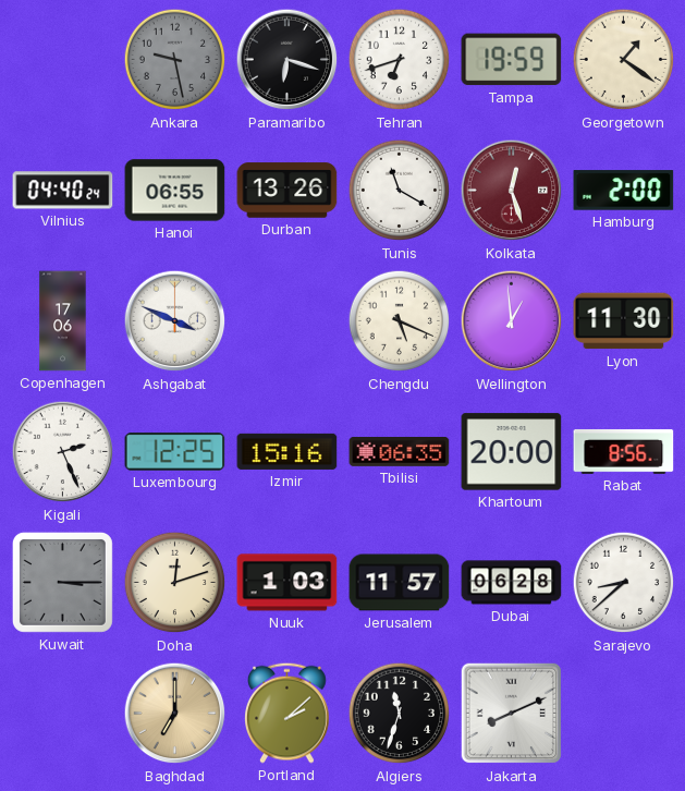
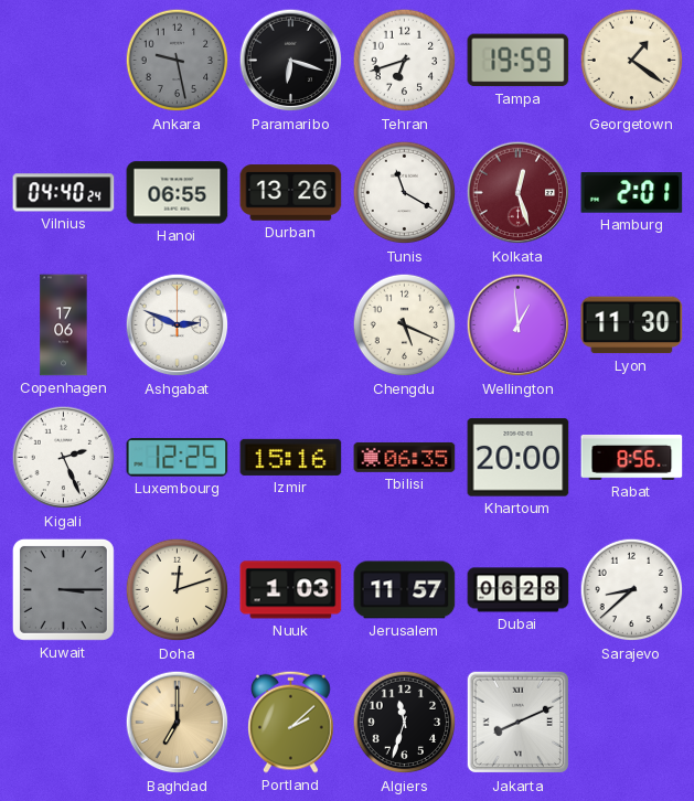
Hamburg: 2:00 -> 2:01 (632, 193)
Ashgabat: 3:49 -> 2:49 (178, 325)
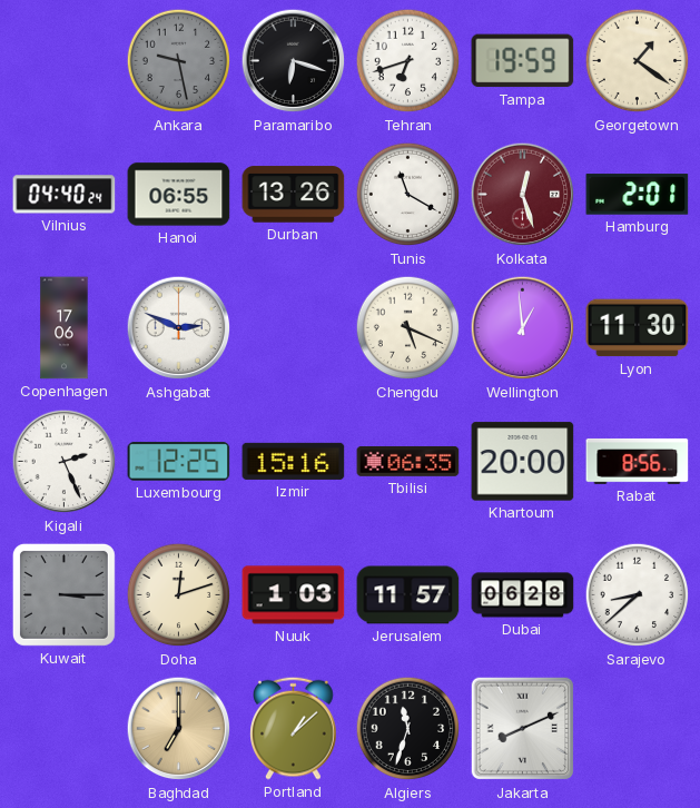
Portland: 2:08 -> 1:08 (294, 728)
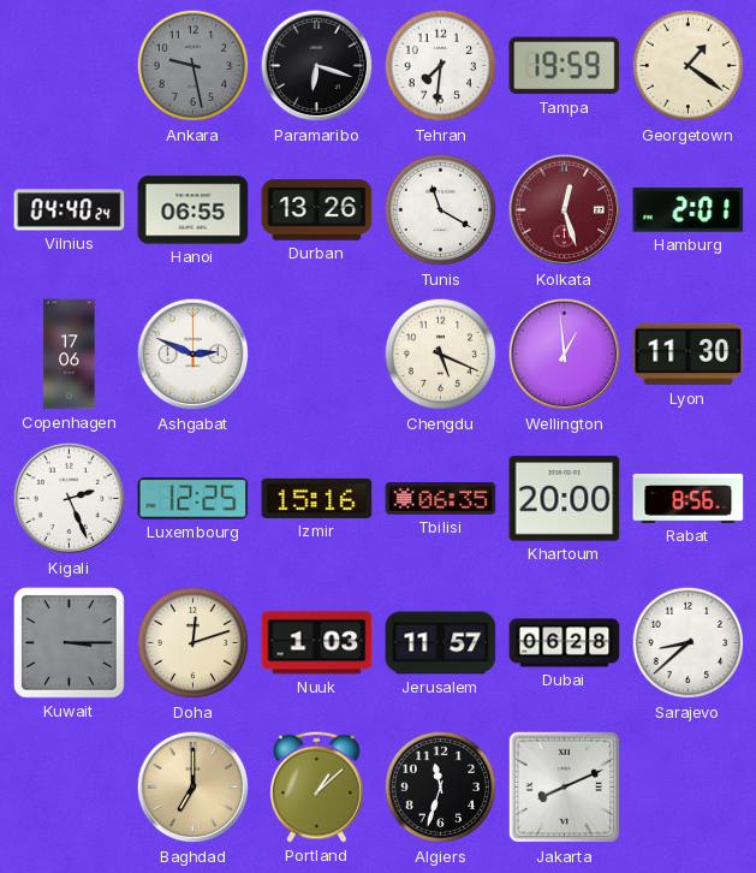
Tehran: 6:42 -> 7:31 (441, 66)
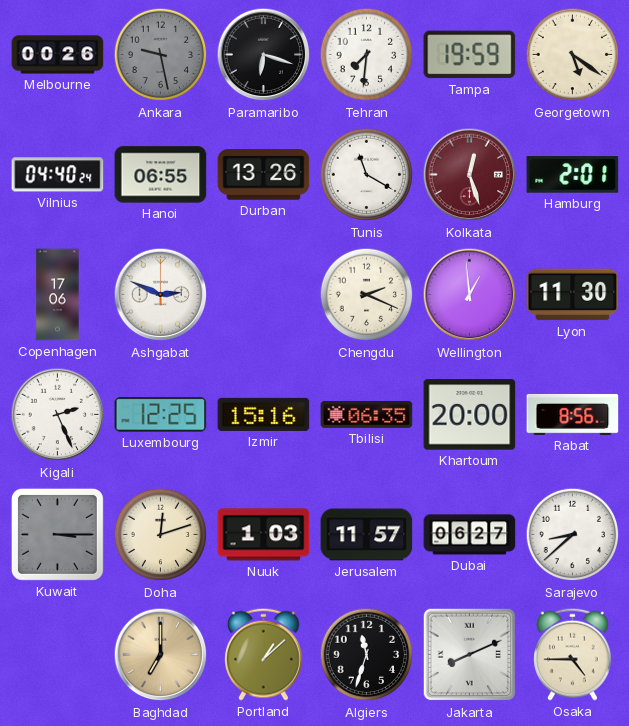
Melbourne: none -> 00:26 (58, 55)
Georgetown: 1:21 -> 5:21 (573, 55)
Chengdu: 5:19 -> 2:19 (367, 295)
Dubai: 06:28 -> 06:27 (470, 535)
Osaka: none -> 4:45 (573, 654)
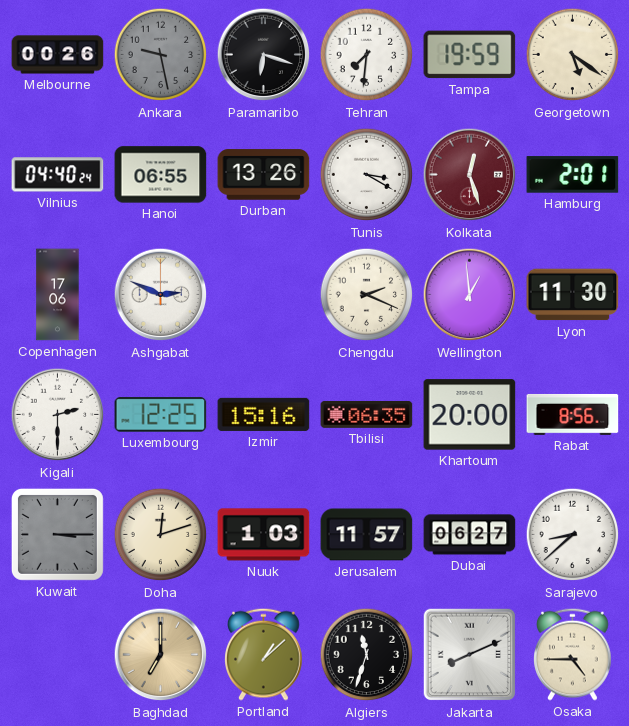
Tunis: 11:20 -> 3:20 (367, 175)
Kigali: 2:26 -> 2:30 (58, 415)
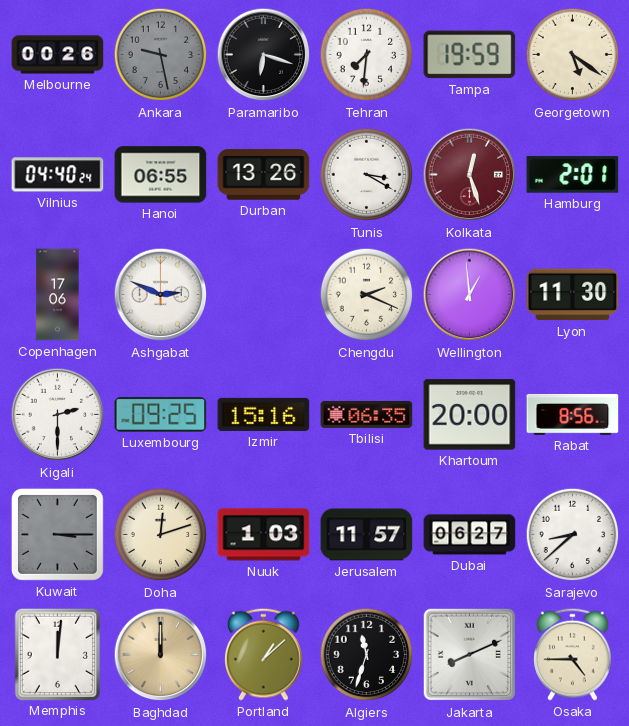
Luxembourg: 12:25 -> 09:25 (161, 415)
Memphis: none -> 12:01 (57, 654)
Baghdad: 7:00 -> 12:00 (161, 655)
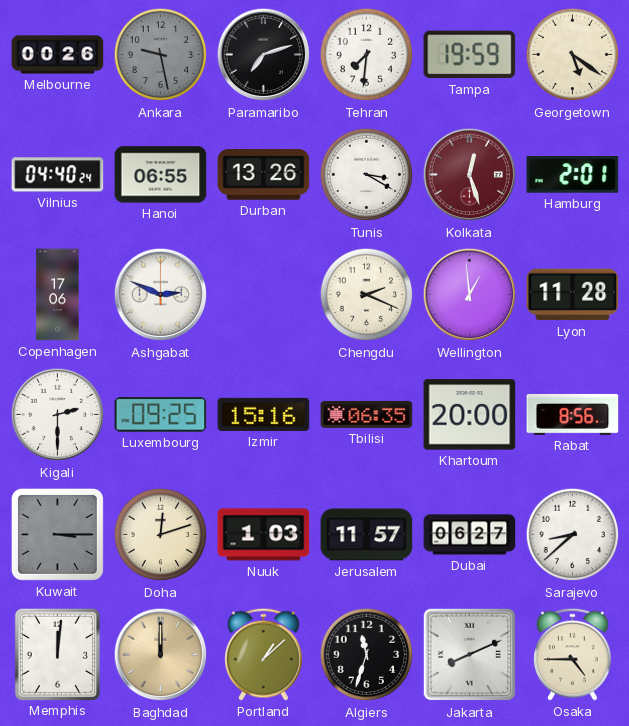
Paramaribo: 6:18 -> 7:12 (264, 55)
Lyon: 11:30 -> 11:28 (573, 295)
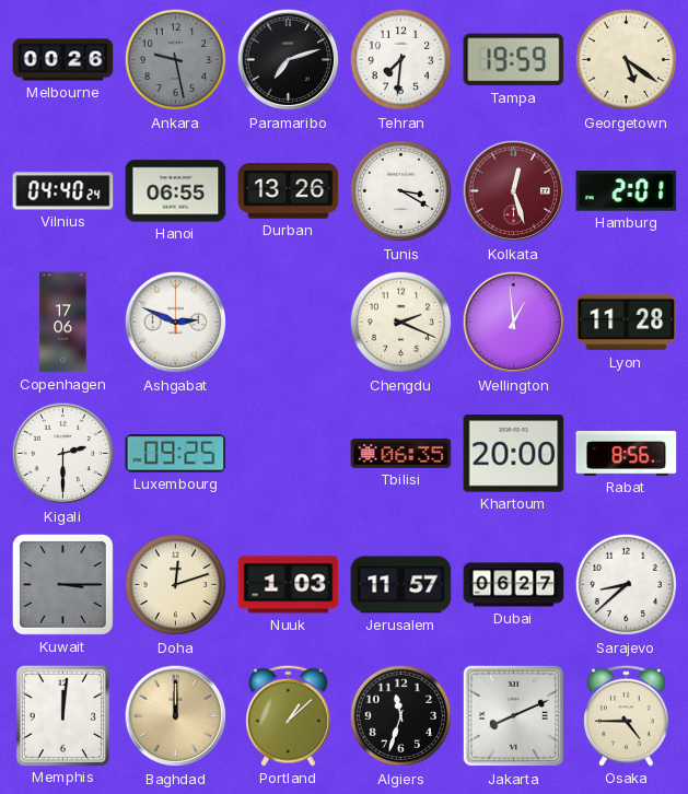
Izmir: 15:16 -> none (264, 414)
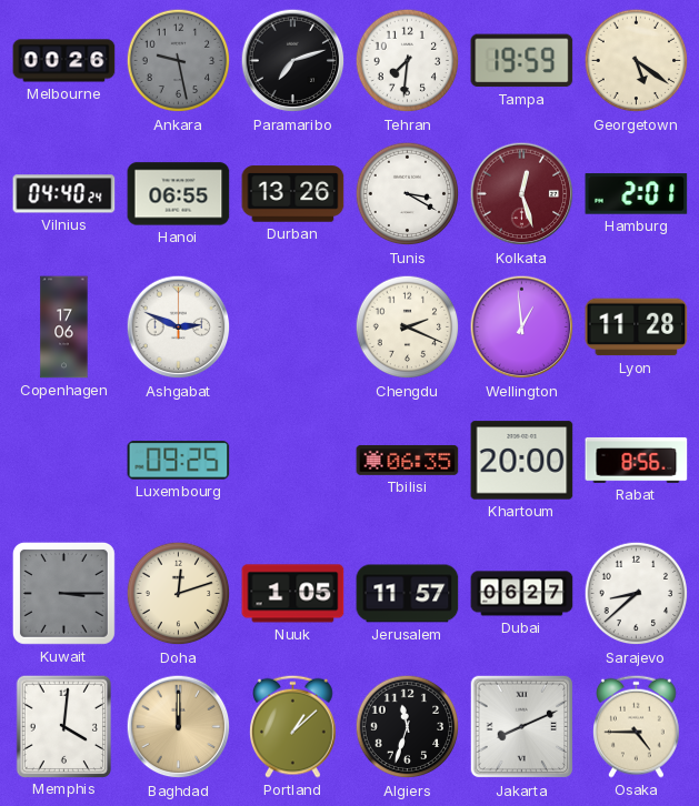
Kigali: 2:30 -> none (63, 454)
Nuuk: 1:03 -> 1:05 (293, 594)
Memphis: 12:01 -> 4:01 (63, 726)
